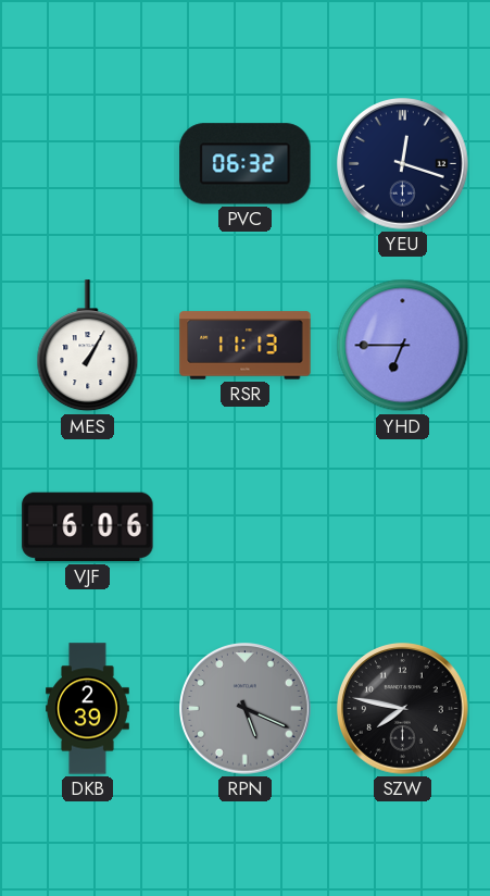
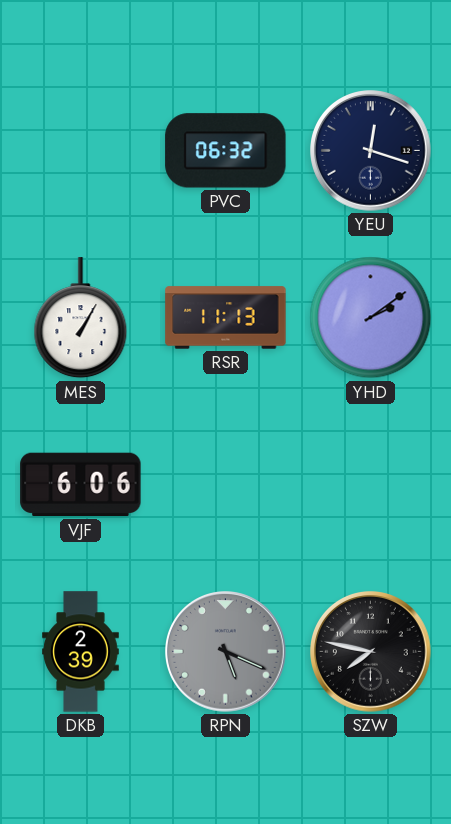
YHD: 6:45 -> 2:09 (371, 318)
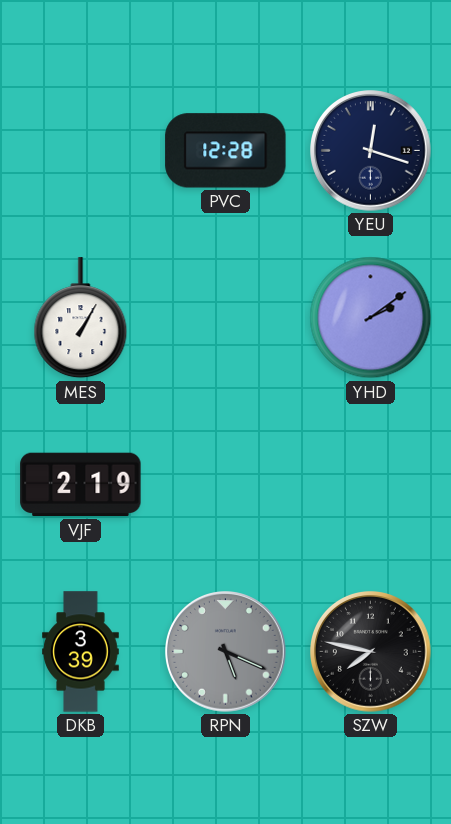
PVC: 06:32 -> 12:28 (226, 151)
RSR: 11:13 -> none (226, 318)
VJF: 6:06 -> 2:19 (81, 485)
DKB: 2:39 -> 3:39 (81, 652)
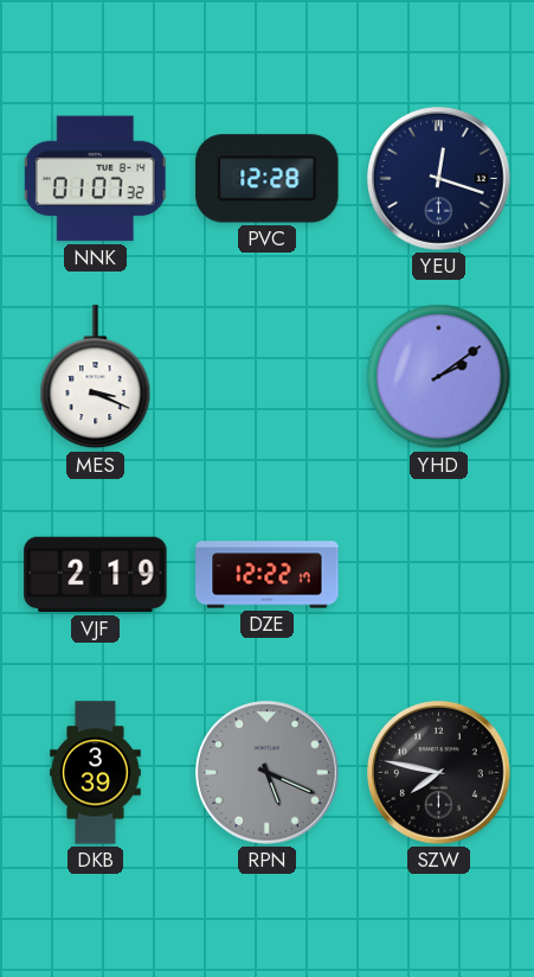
NNK: none -> 01:07 (95, 179)
MES: 1:05 -> 3:19 (96, 377)
DZE: none -> 12:22 (268, 575)
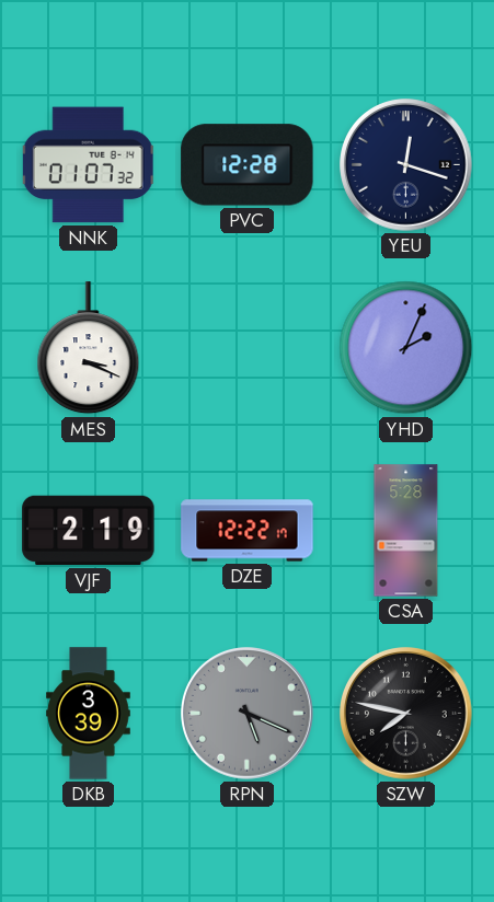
YHD: 2:09 -> 2:04 (406, 348)
CSA: none -> 5:28 (406, 531)
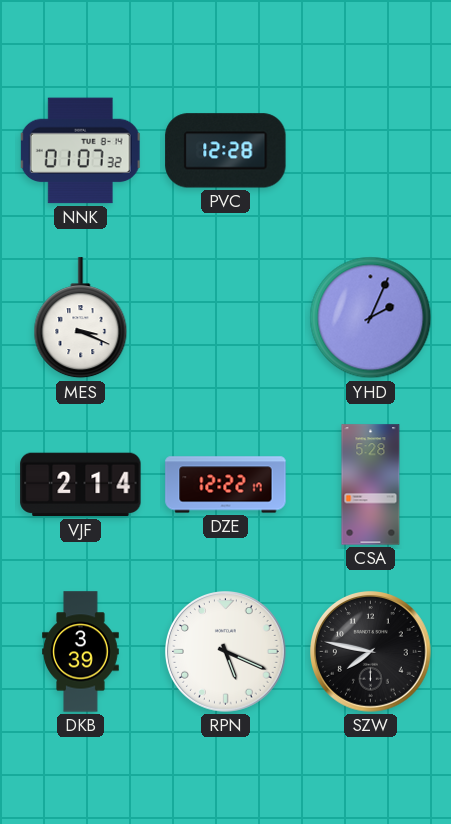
YEU: 12:18 -> none (406, 165)
VJF: 2:19 -> 2:14 (81, 485)
RPN dial: grey -> white (226, 652)
